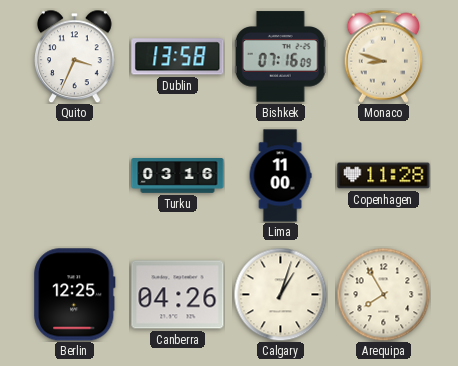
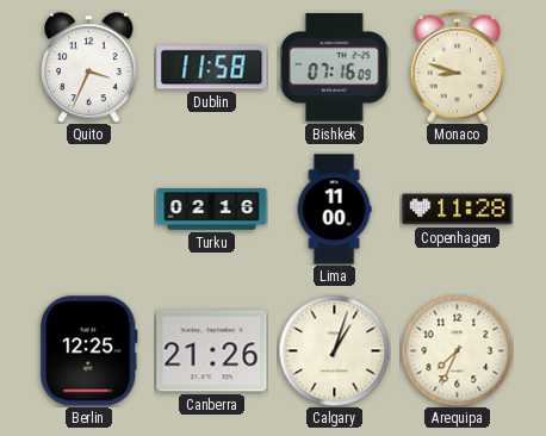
Dublin: 13:58 -> 11:58 (212, 68)
Turku: 03:16 -> 02:16 (212, 210)
Canberra: 04:26 -> 21:26 (212, 351)
Arequipa: 7:55 -> 7:34 (457, 350)
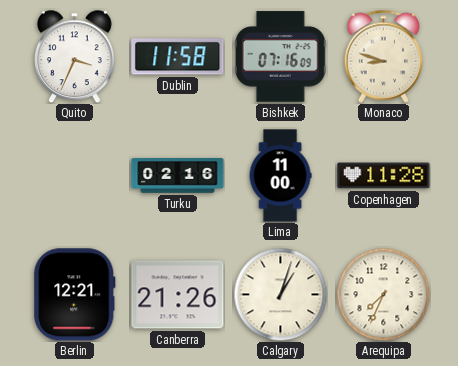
Berlin: 12:25 -> 12:21 (75, 295)
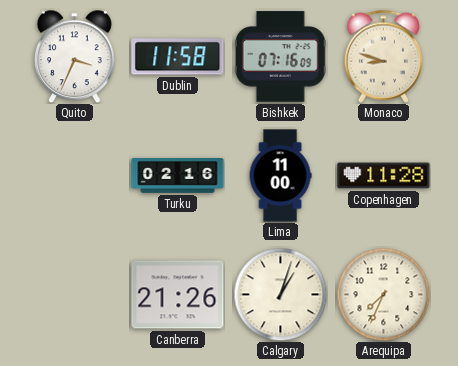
Berlin: 12:21 -> none (75, 295)
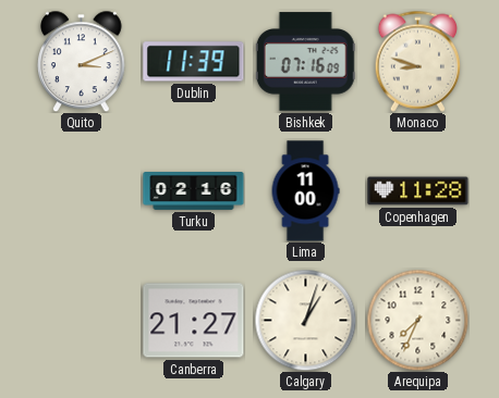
Quito: 3:34 -> 3:11 (82, 61)
Dublin: 11:58 -> 11:39 (194, 62)
Canberra: 21:26 -> 21:27 (194, 321)
